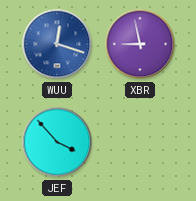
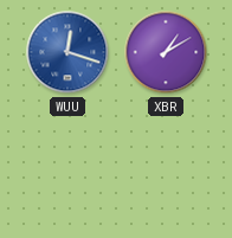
XBR: 8:58 -> 1:10 (166, 52)
JEF: 3:53 -> none (57, 142)
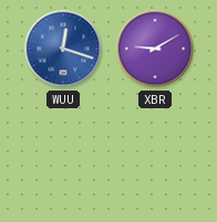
XBR: 1:10 -> 9:10 (155, 49)
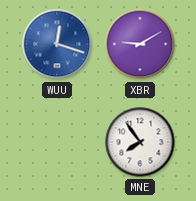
MNE: none -> 7:54 (140, 142)
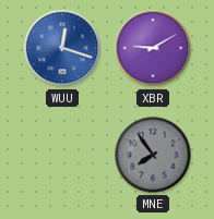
MNE dial: white -> grey (153, 155)
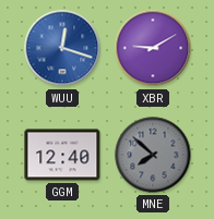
GGM: none -> 12:40 (62, 155)
MNE: 7:54 -> 7:52 (153, 155)
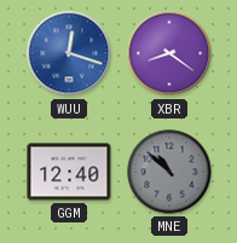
XBR: 9:10 -> 8:21 (169, 53)
MNE: 7:52 -> 10:52 (169, 172)
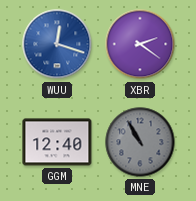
XBR: 8:21 -> 2:21 (140, 44)
MNE: 10:52 -> 10:55 (140, 142)
